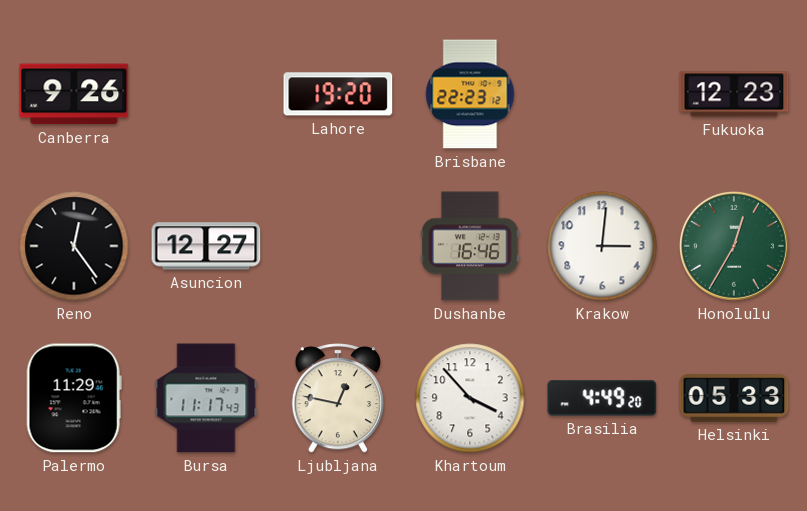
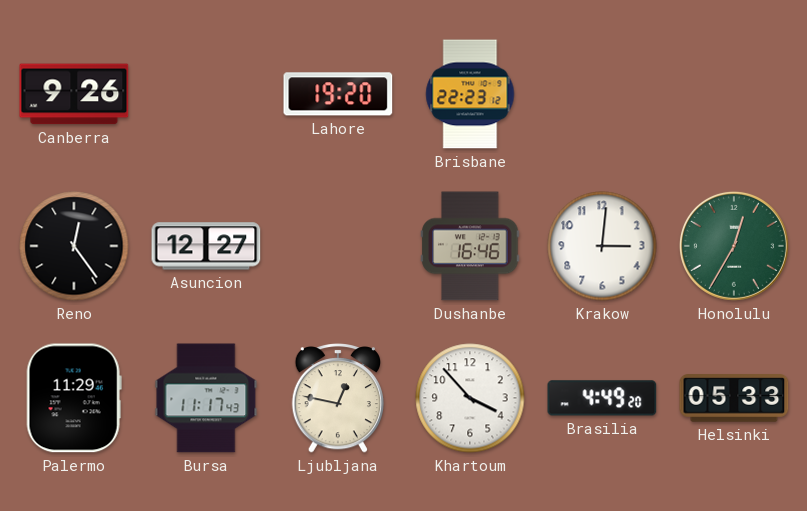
Fukuoka: 12:23 -> none (734, 94)
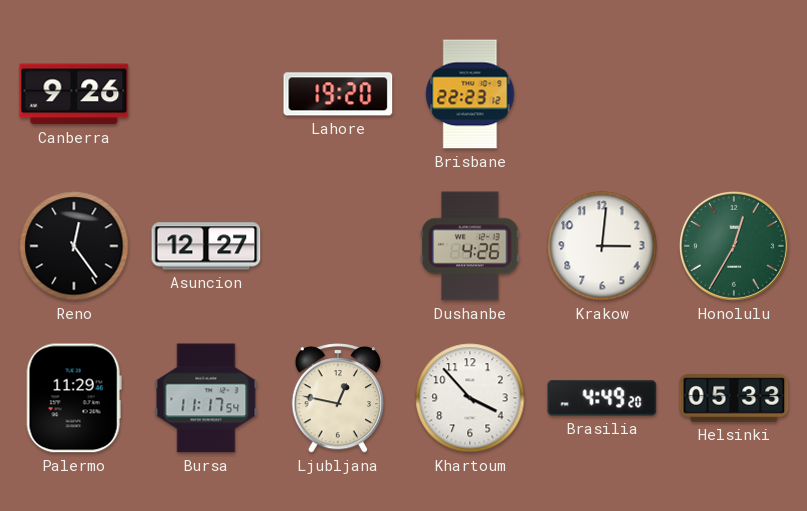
Dushanbe: 16:46 -> 4:26 (470, 246)
Bursa: 11:17:43 -> 11:17:54 (206, 398)
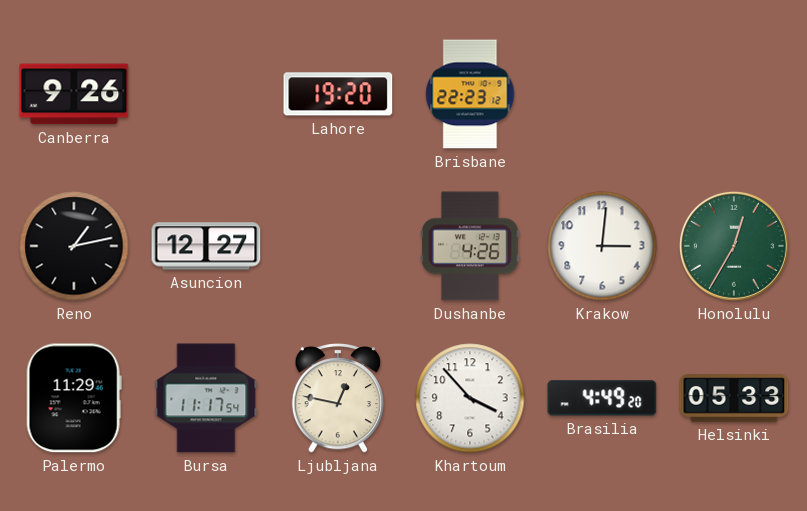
Reno: 12:24 -> 1:13 (74, 246)
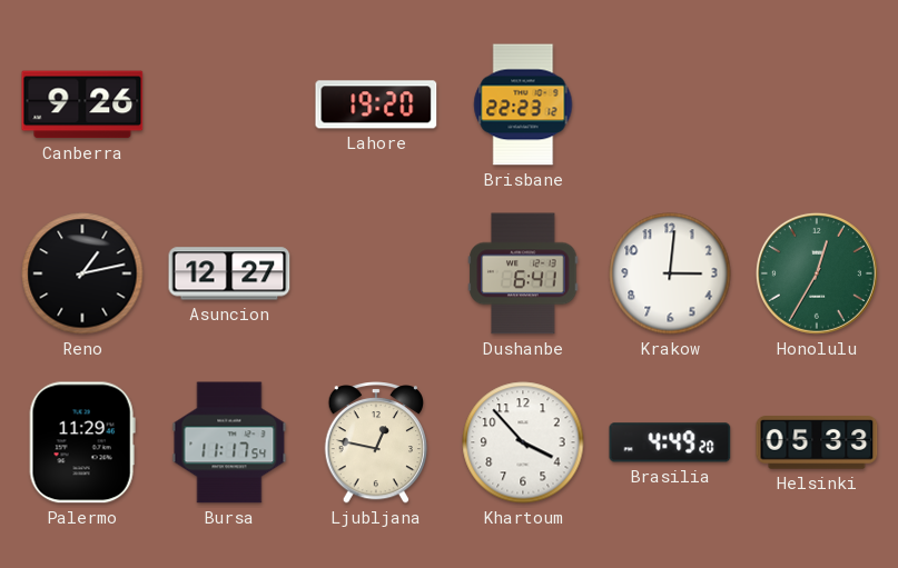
Dushanbe: 4:26 -> 6:41 (523, 273)
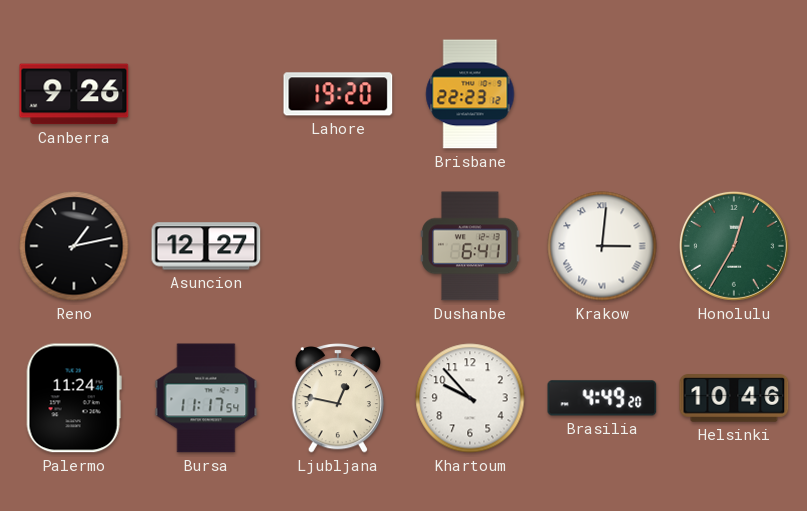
Krakow numerals: Arabic -> Roman (602, 246)
Palermo: 11:29 -> 11:24 (74, 398)
Khartoum: 3:53 -> 9:53 (470, 398)
Helsinki: 05:33 -> 10:46 (734, 398)
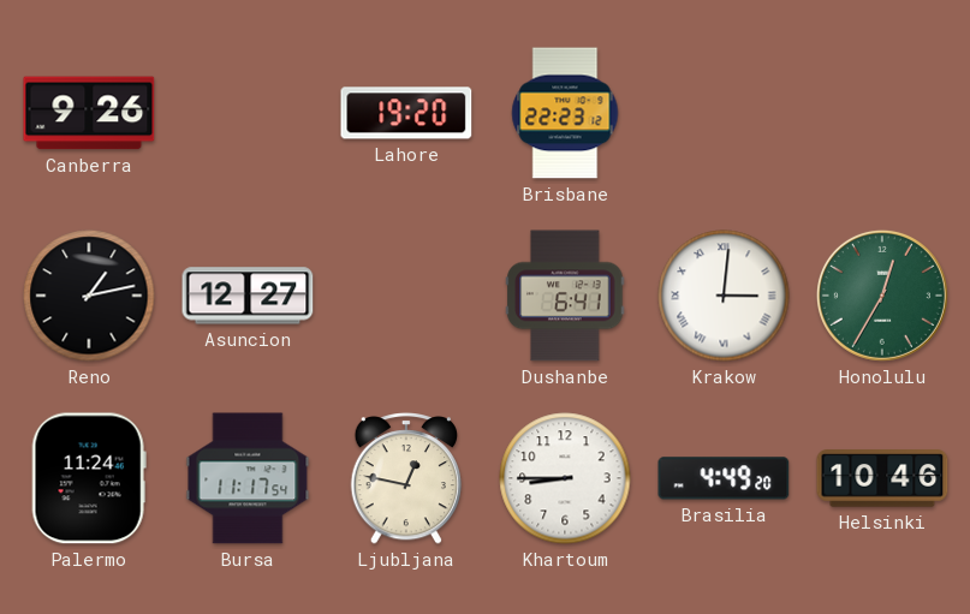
Khartoum: 9:53 -> 8:45 (565, 478)
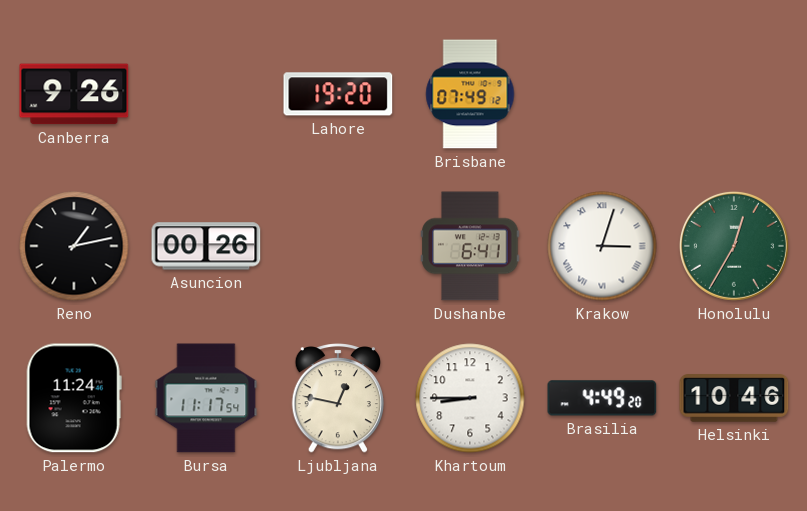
Brisbane: 22:23 -> 07:49 (470, 94)
Asuncion: 12:27 -> 00:26 (206, 246)
Krakow: 3:01 -> 3:03 (602, 246)
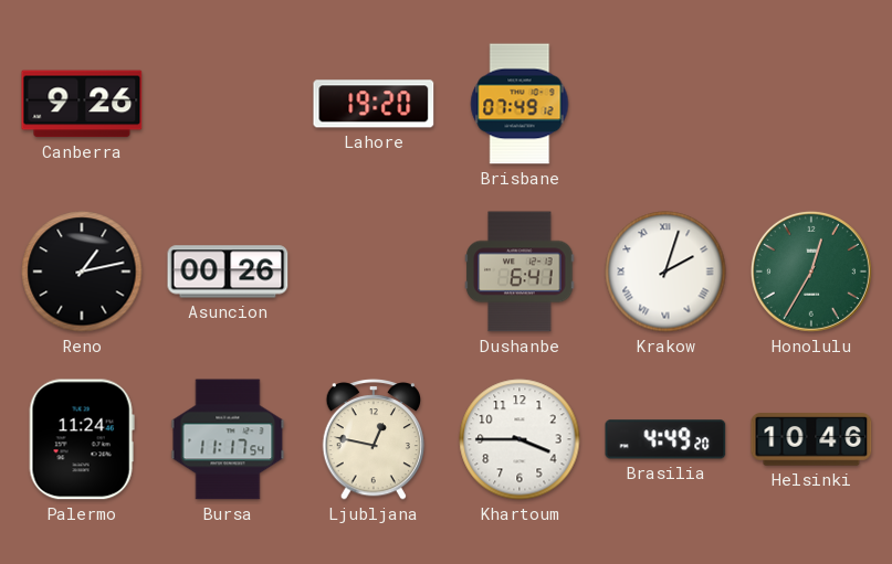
Krakow: 3:03 -> 2:03 (665, 272)
Khartoum: 8:45 -> 3:45 (520, 439)
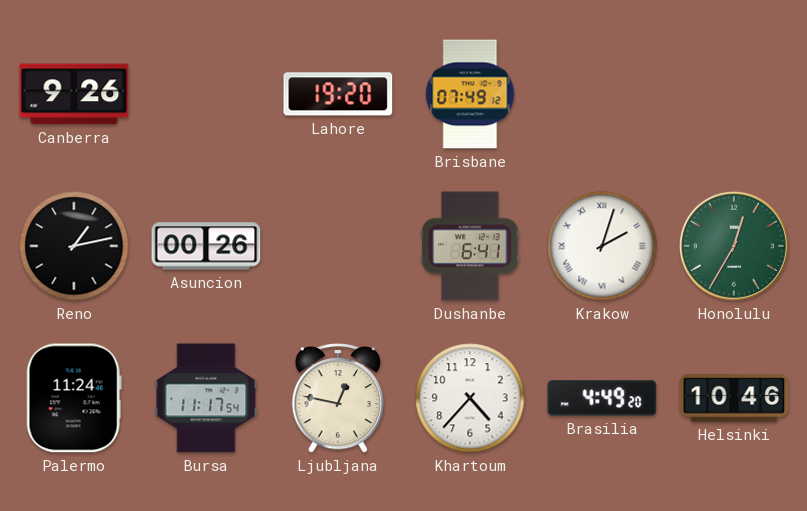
Khartoum: 3:45 -> 4:37 (470, 398)
